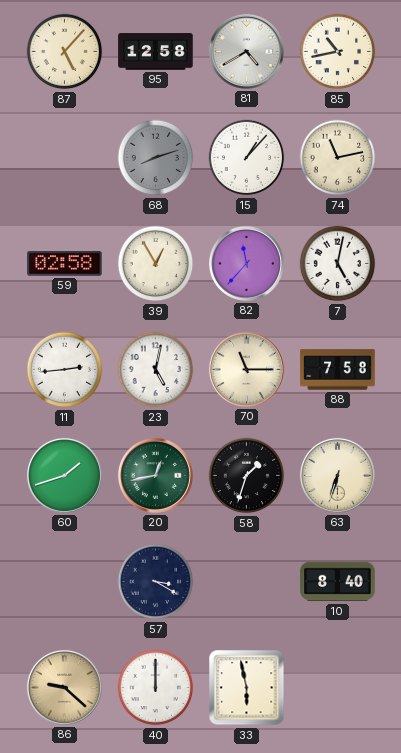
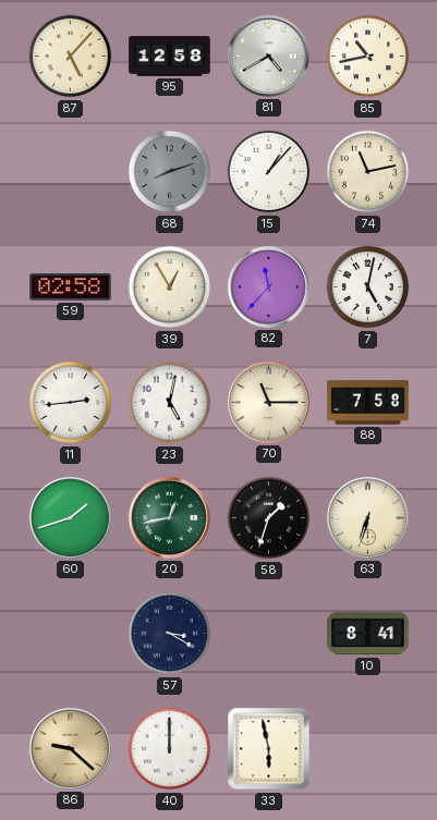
10: 8:40 -> 8:41 (368, 634)
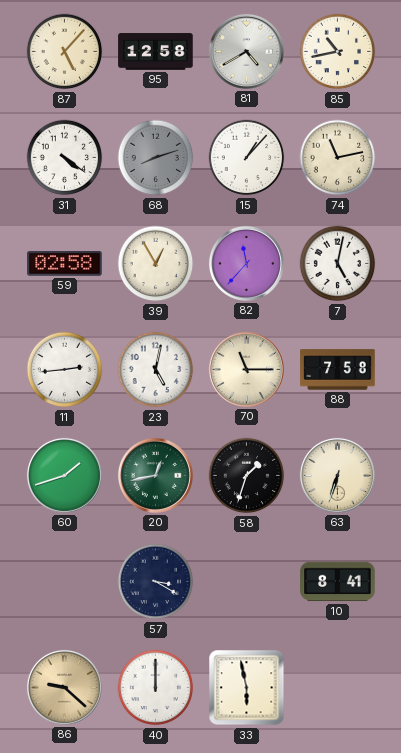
31: none -> 4:21 (65, 158)
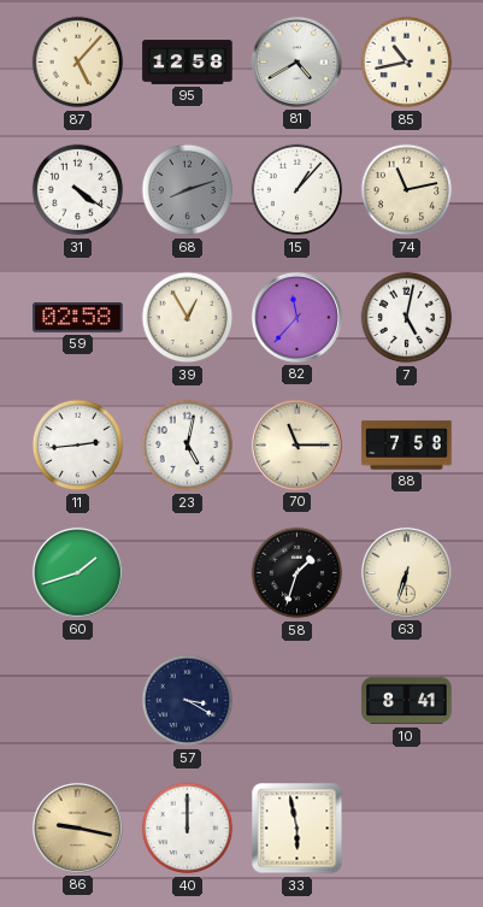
20: 12:43 -> none (155, 475)
86: 9:22 -> 9:17 (77, 828)
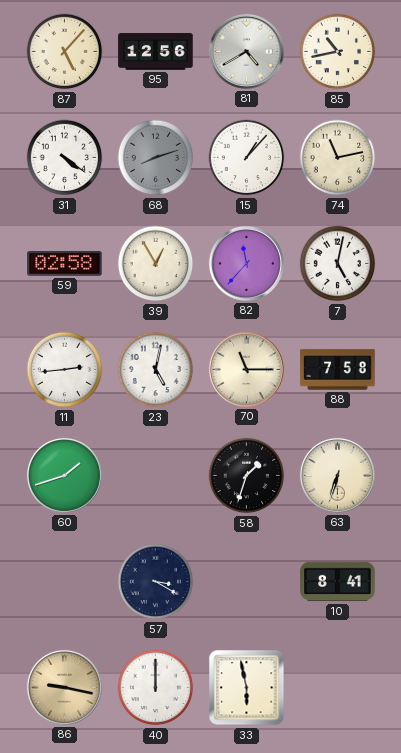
95: 12:58 -> 12:56 (156, 52)
